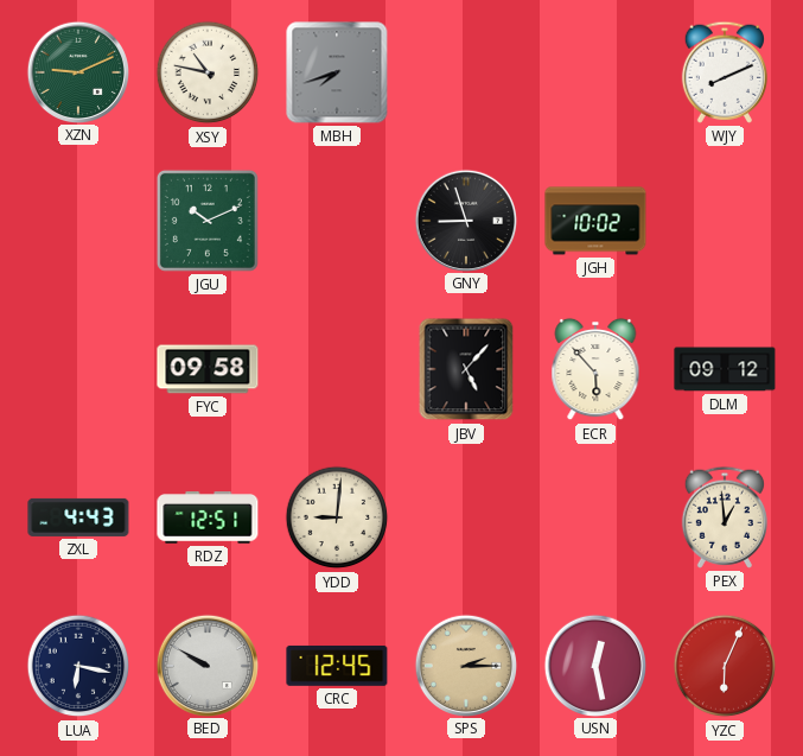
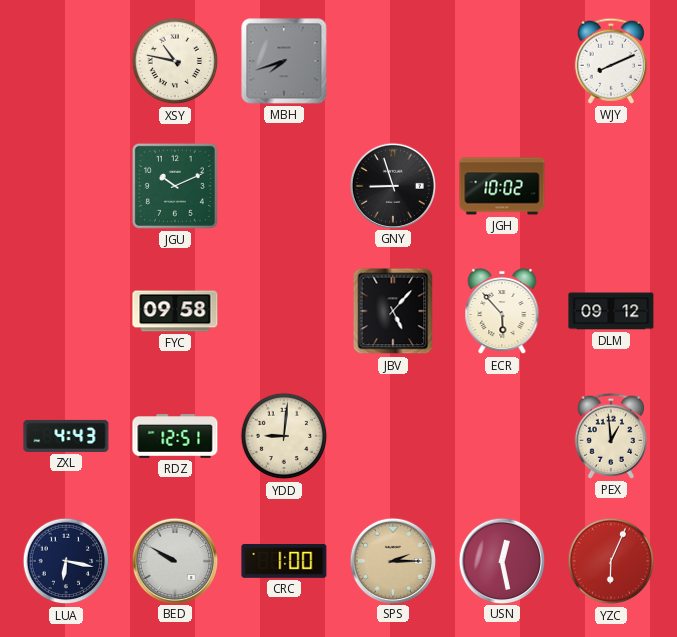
XZN: 9:11 -> none (77, 71)
CRC: 12:45 -> 1:00 (284, 561)
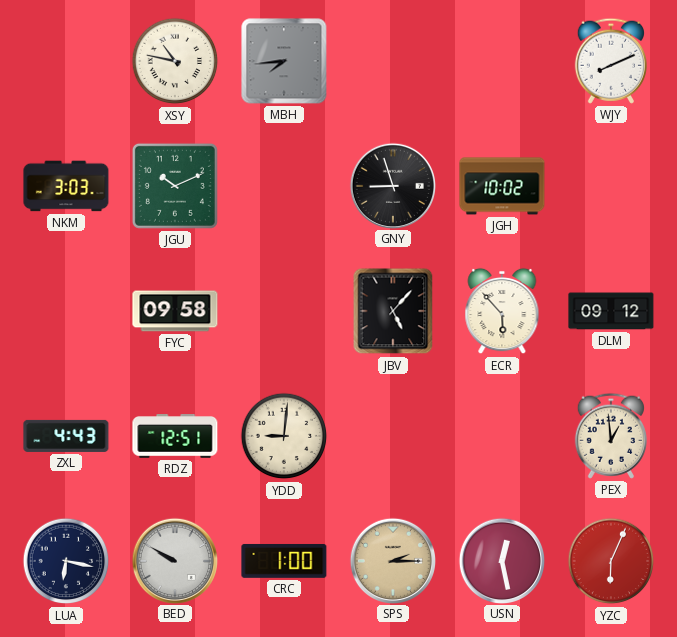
MBH: 7:42 -> 7:44 (284, 61)
NKM: none -> 3:03 (66, 186)
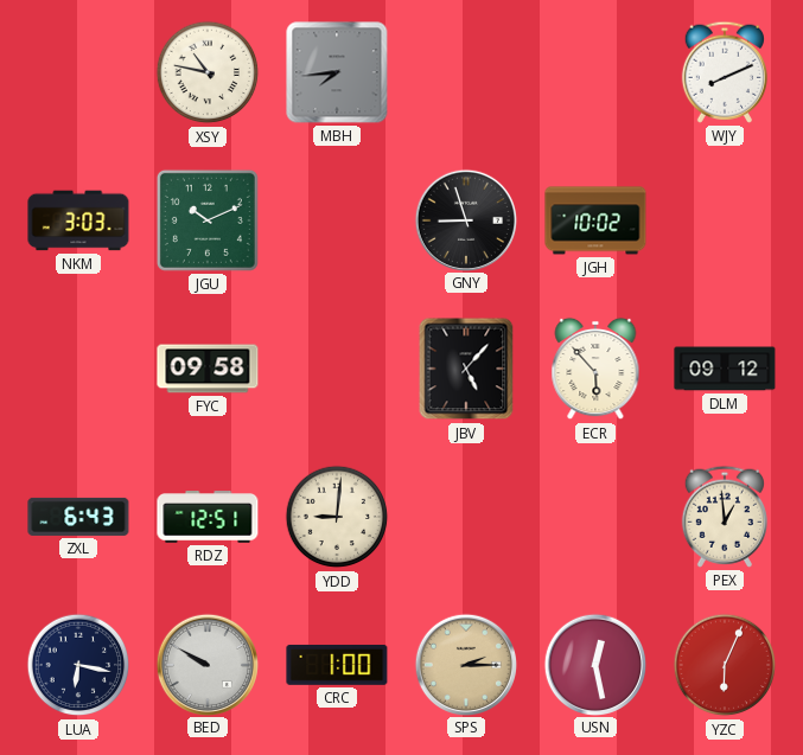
ZXL: 4:43 -> 6:43 (78, 517)
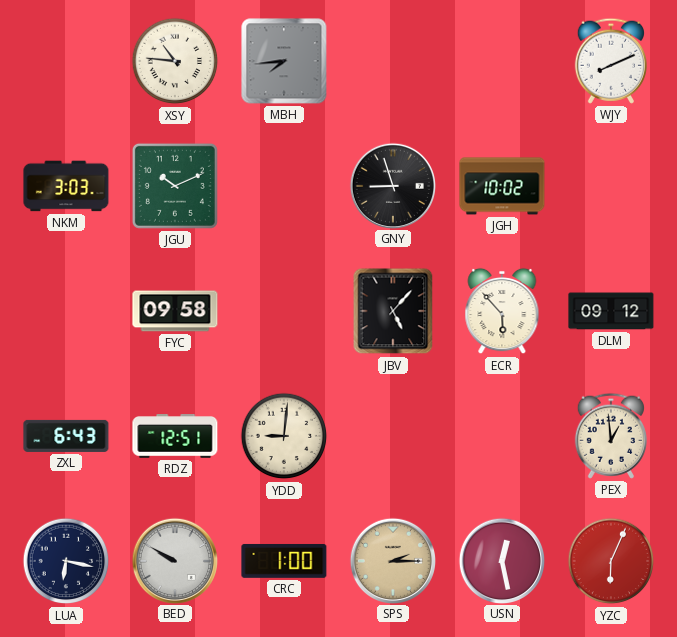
XSY: 10:47 -> 10:46 (175, 61)
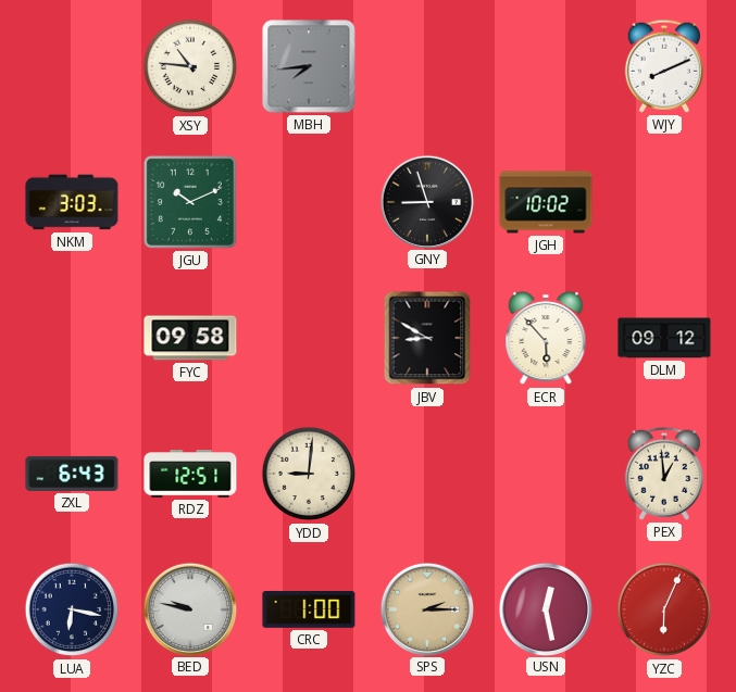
JBV: 5:07 -> 8:50 (427, 338)
BED: 9:50 -> 9:47 (189, 608)
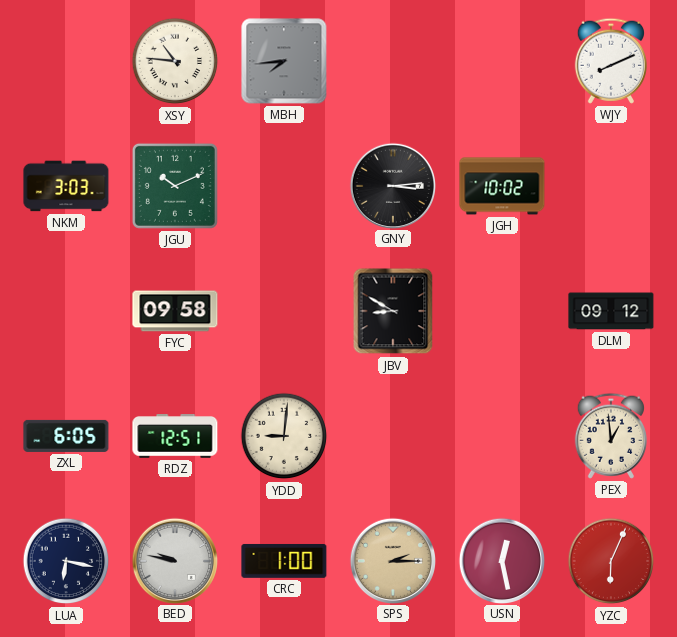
GNY: 8:57 -> 3:14 (392, 185)
ECR: 5:53 -> none (546, 338)
ZXL: 6:43 -> 6:05 (66, 436)
